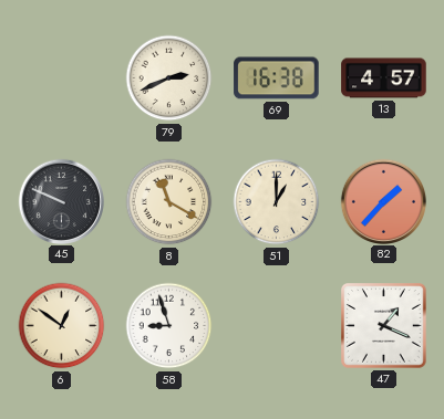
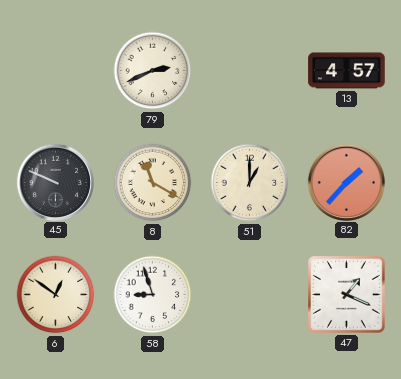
69: 16:38 -> none (277, 78)
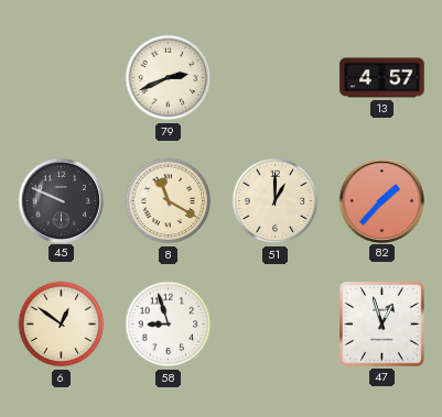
47: 1:19 -> 12:57 (382, 325)
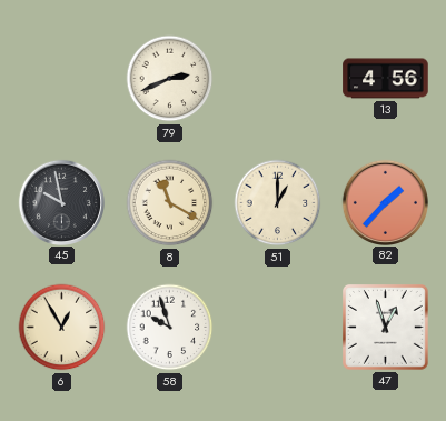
13: 4:57 -> 4:56 (386, 79)
45: 9:49 -> 9:58 (61, 202)
6: 12:51 -> 12:55 (62, 328)
58: 8:57 -> 9:57 (170, 328)
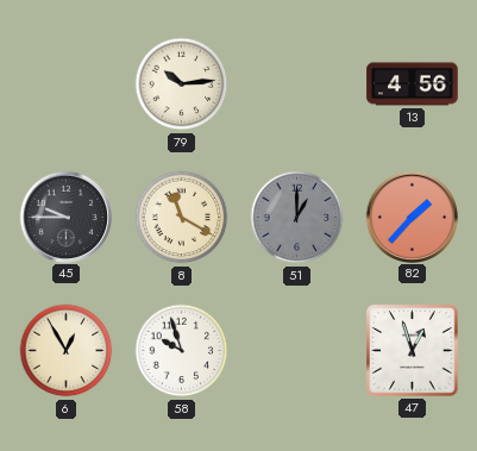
79: 2:41 -> 10:14 (182, 84)
45: 9:58 -> 9:45 (65, 217)
51 dial: cream -> grey (297, 218)
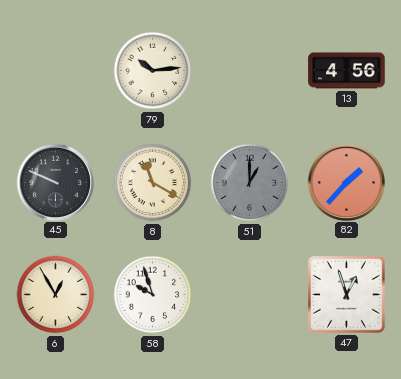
45: 9:45 -> 9:49 (55, 182)
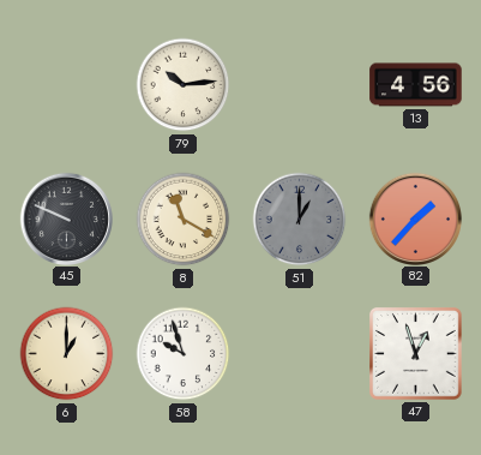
6: 12:55 -> 1:00 (67, 354)
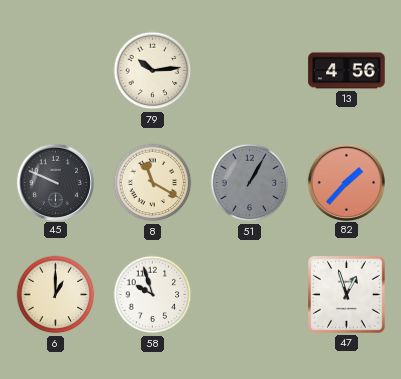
51: 1:00 -> 1:05 (250, 183)
